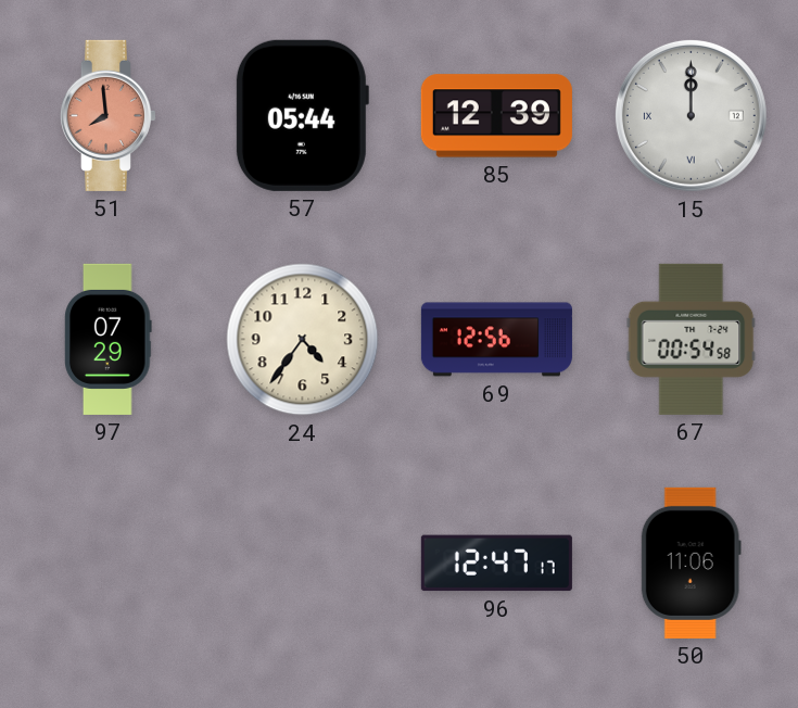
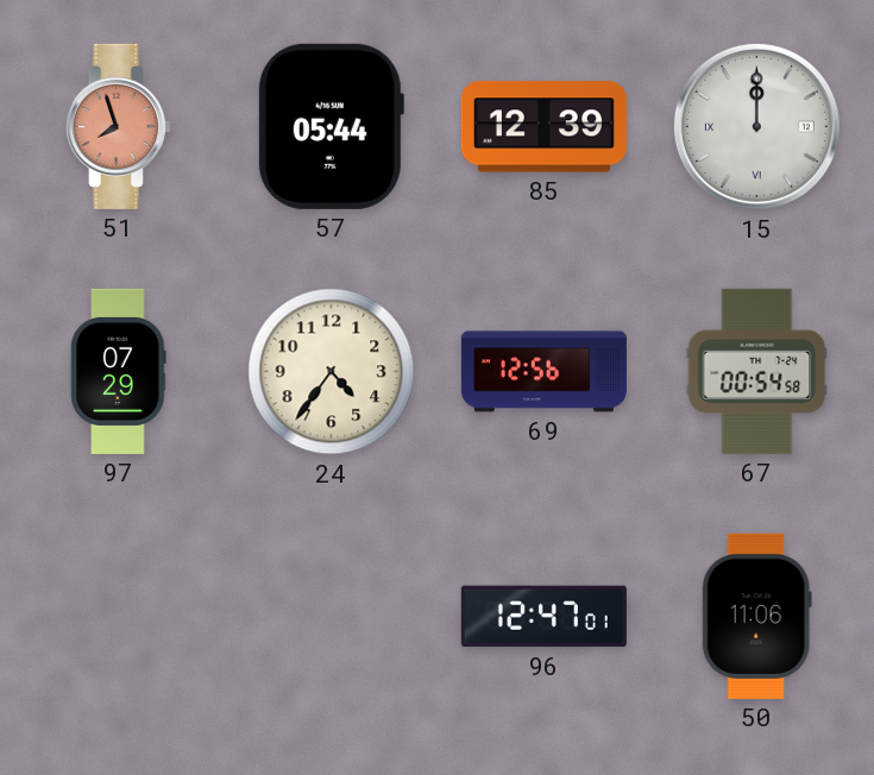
51: 7:59 -> 7:57 (118, 126)
96: 12:47:17 -> 12:47:01 (543, 617)
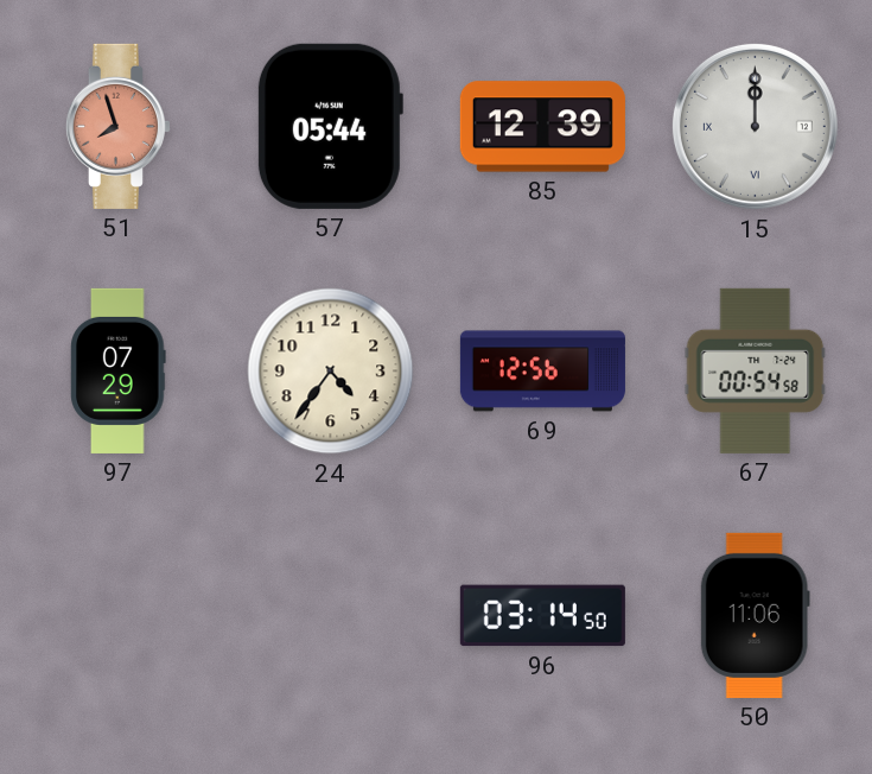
96: 12:47 -> 03:14 (542, 616)
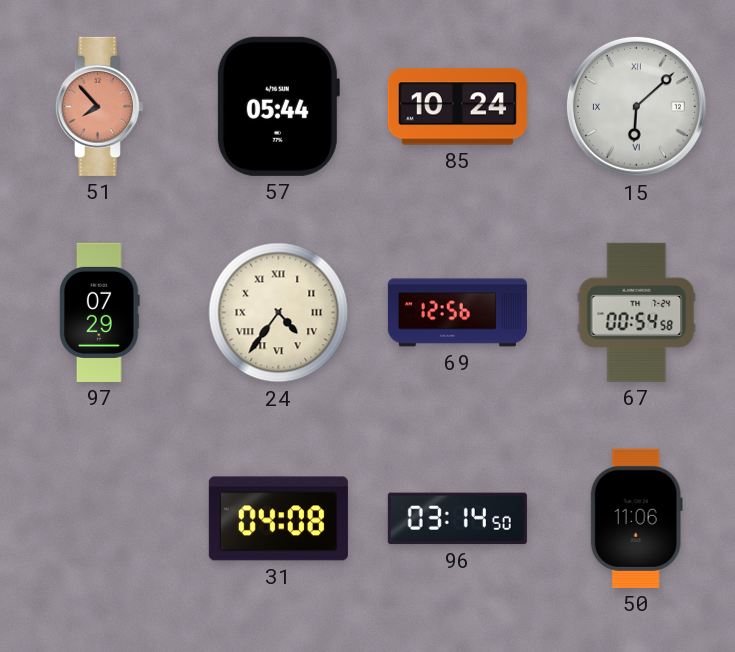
51: 7:57 -> 7:53 (99, 106)
85: 12:39 -> 10:24 (457, 107)
15: 12:00 -> 6:08 (636, 106)
24 numerals: Arabic -> Roman (279, 313)
31: none -> 04:08 (278, 519)
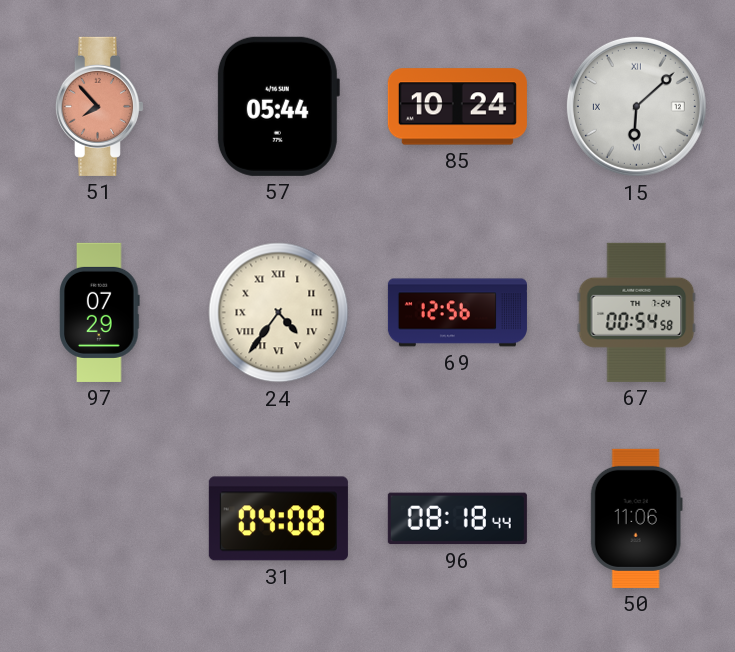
96: 03:14 -> 08:18 (457, 519)
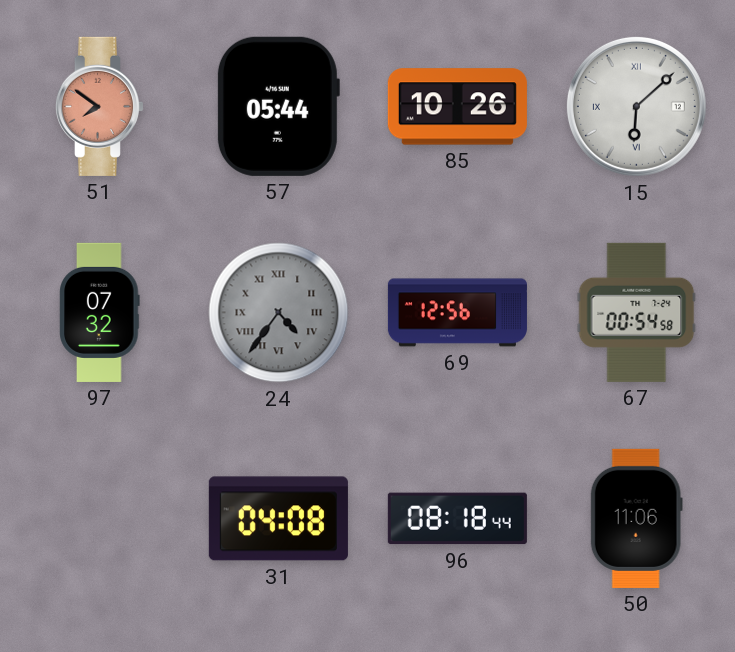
51: 7:53 -> 7:51 (99, 106)
85: 10:24 -> 10:26 (457, 107)
97: 07:29 -> 07:32 (100, 312)
24 dial: cream -> grey (279, 313)
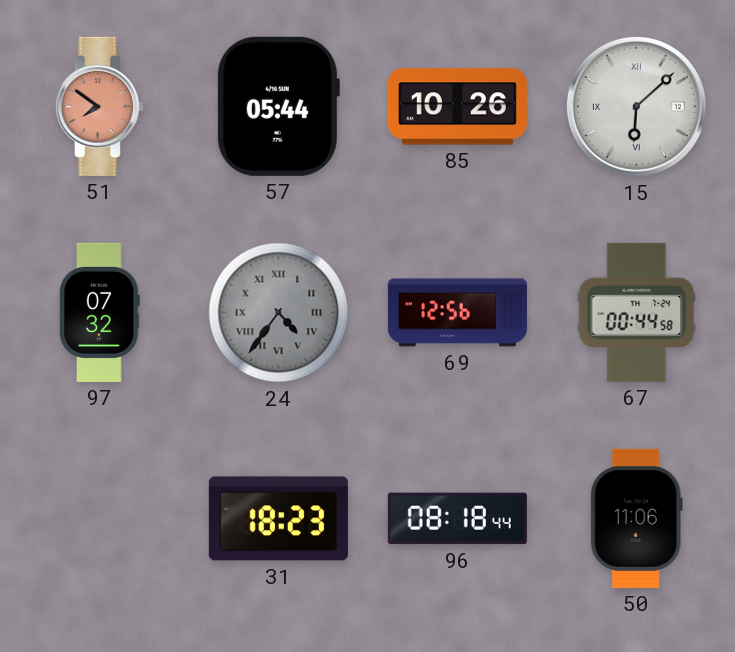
67: 00:54 -> 00:44 (637, 312)
31: 04:08 -> 18:23 (278, 519)
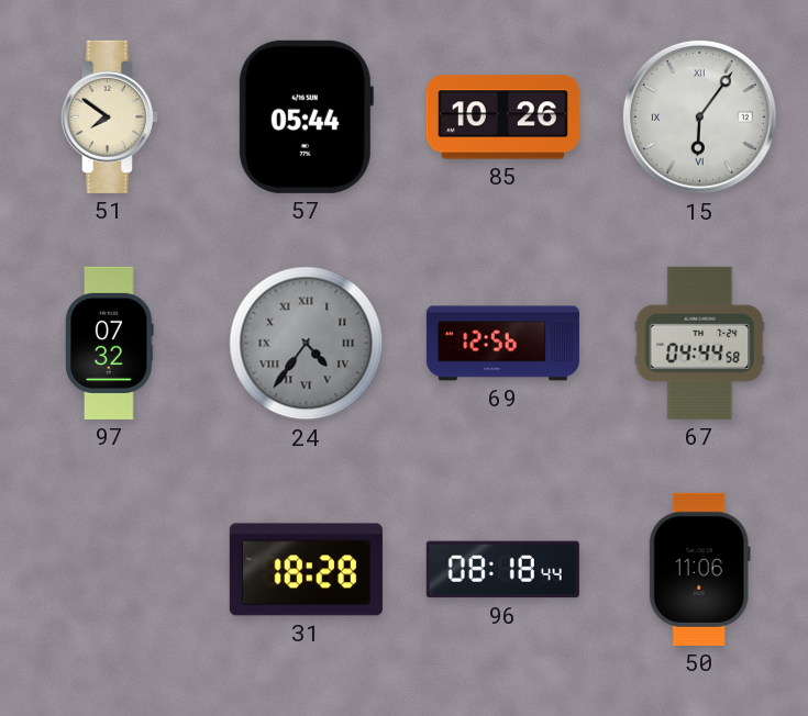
51 dial: salmon -> cream (109, 116)
15: 6:08 -> 6:06 (699, 116)
67: 00:44 -> 04:44 (700, 343)
31: 18:23 -> 18:28 (306, 570)
